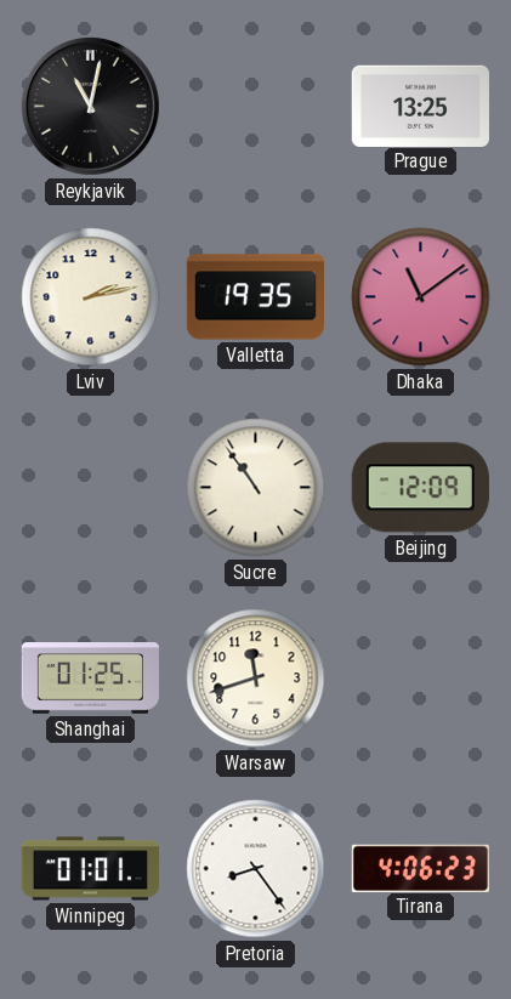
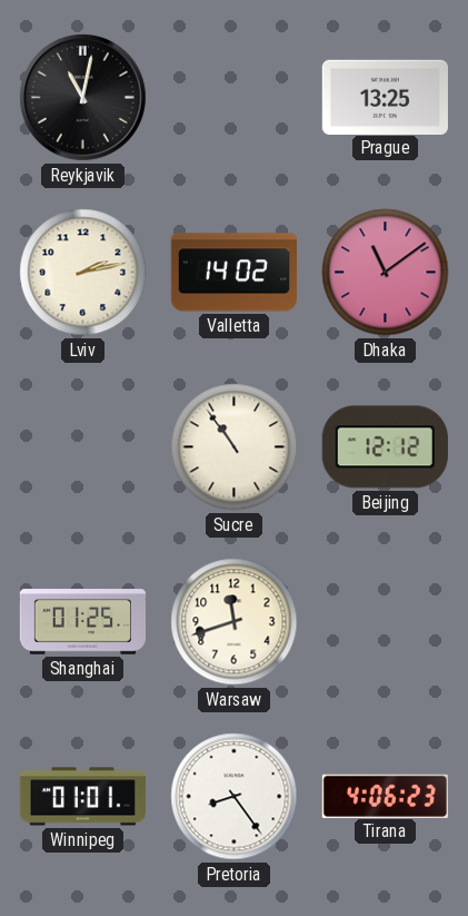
Valletta: 19:35 -> 14:02 (233, 273)
Beijing: 12:09 -> 12:12 (385, 447)
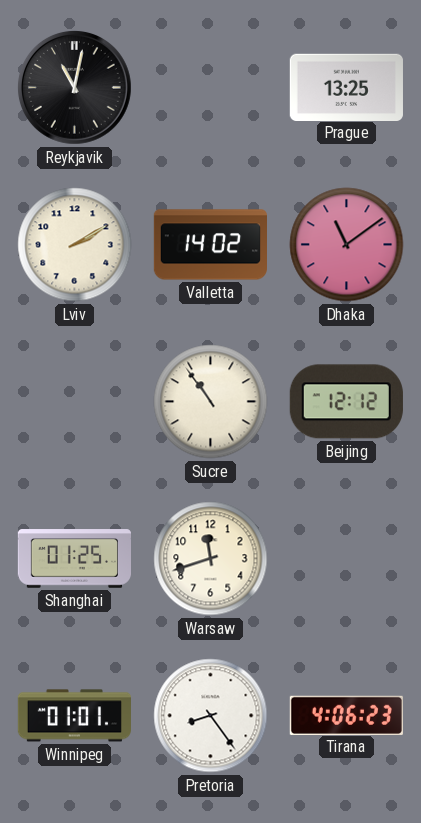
Lviv: 2:13 -> 2:10 (75, 245)
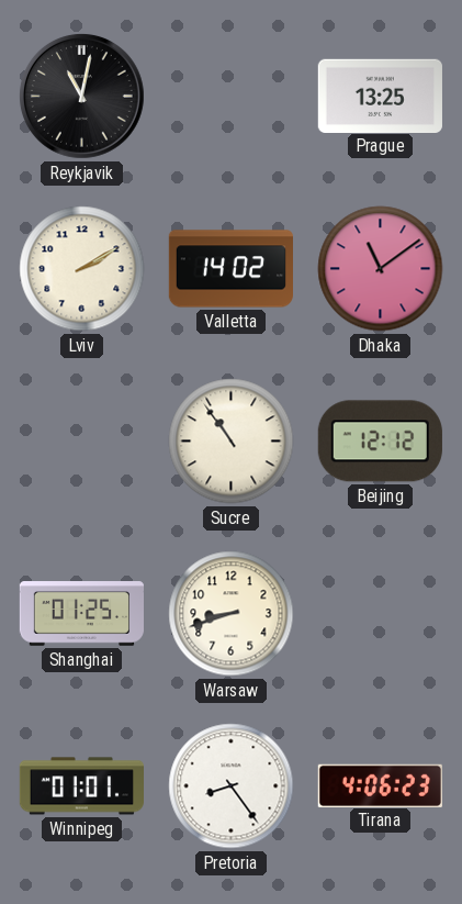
Warsaw: 11:42 -> 8:42 (232, 614)
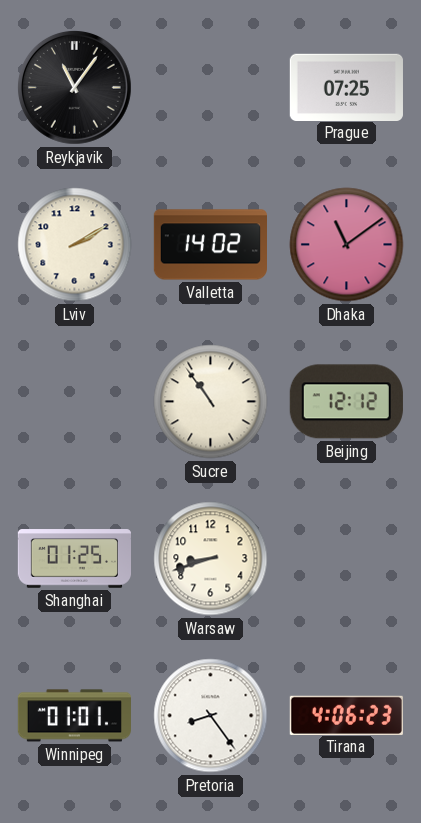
Reykjavik: 11:02 -> 11:06 (75, 88)
Prague: 13:25 -> 07:25 (346, 87)
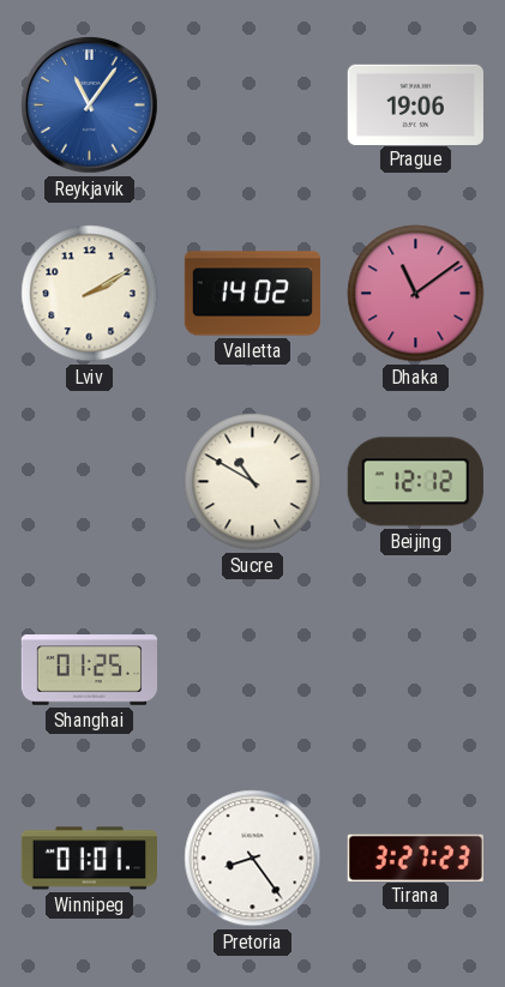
Reykjavik dial: black -> blue (90, 106)
Prague: 07:25 -> 19:06 (415, 104)
Sucre: 10:54 -> 10:50 (253, 482)
Warsaw: 8:42 -> none (211, 559)
Tirana: 4:06 -> 3:27 (415, 857)
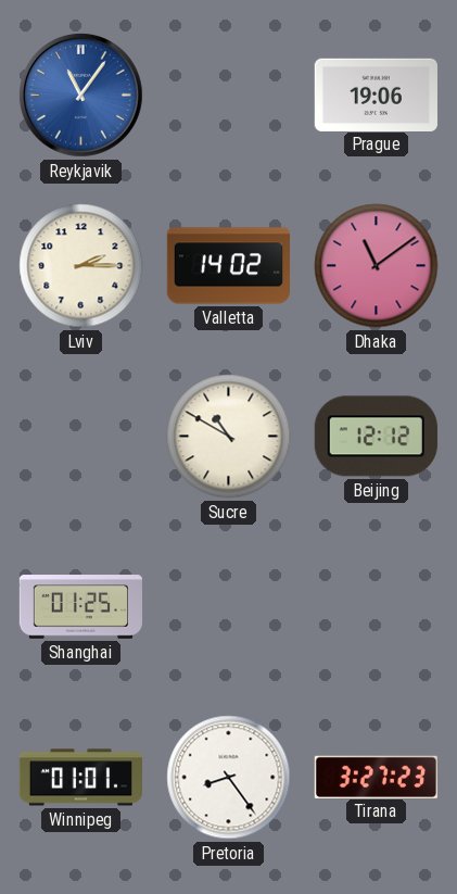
Lviv: 2:10 -> 2:15 (81, 266)
